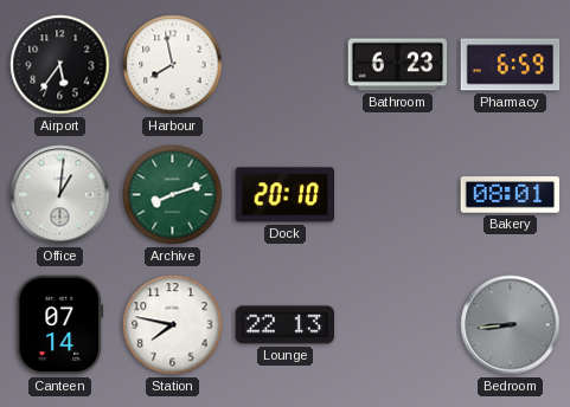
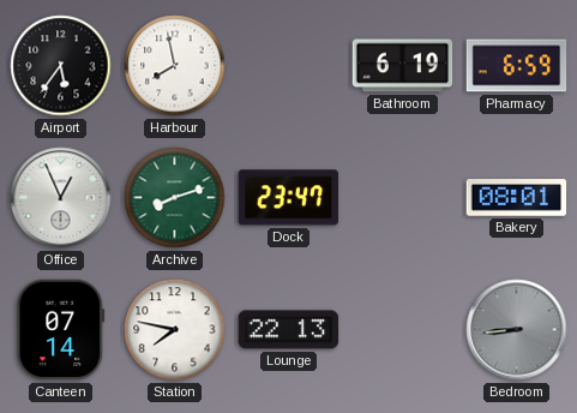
Bathroom: 6:23 -> 6:19 (403, 66)
Office: 1:01 -> 12:56 (61, 198)
Dock: 20:10 -> 23:47 (288, 198)
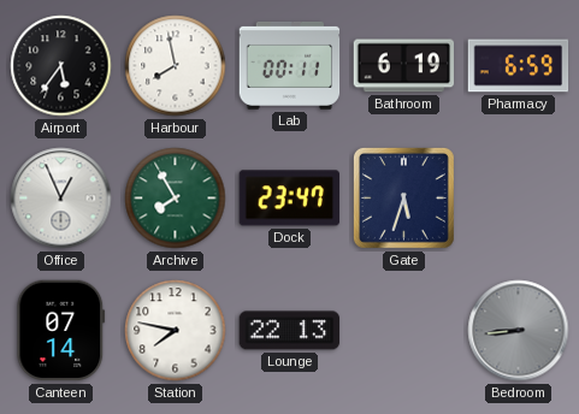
Lab: none -> 00:11 (290, 65)
Archive: 8:12 -> 7:55 (176, 199)
Gate: none -> 5:33 (403, 197)
Bakery: 08:01 -> none (517, 198)
